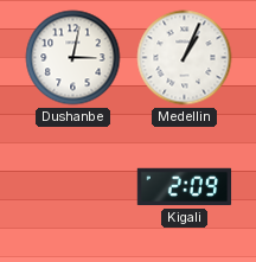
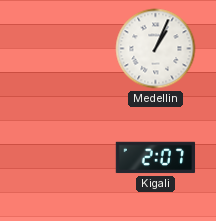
Dushanbe: 3:02 -> none (73, 58)
Kigali: 2:09 -> 2:07 (156, 158)
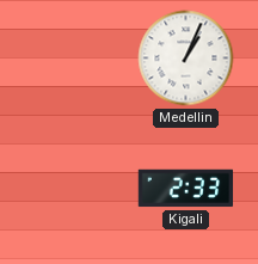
Kigali: 2:07 -> 2:33 (186, 189)
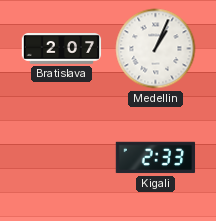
Bratislava: none -> 2:07 (62, 49)
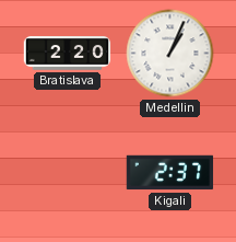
Bratislava: 2:07 -> 2:20 (68, 54)
Kigali: 2:33 -> 2:37 (170, 173)
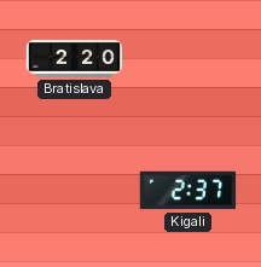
Medellin: 1:04 -> none (170, 54)
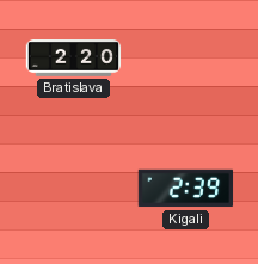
Kigali: 2:37 -> 2:39 (186, 189)
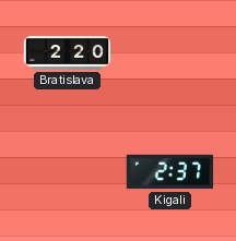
Kigali: 2:39 -> 2:37 (170, 172)
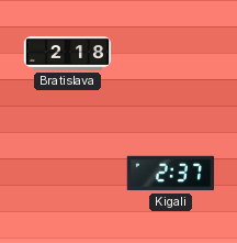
Bratislava: 2:20 -> 2:18 (68, 54)
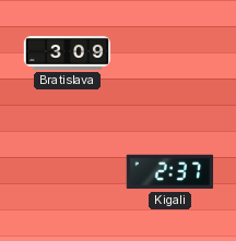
Bratislava: 2:18 -> 3:09 (68, 53)
